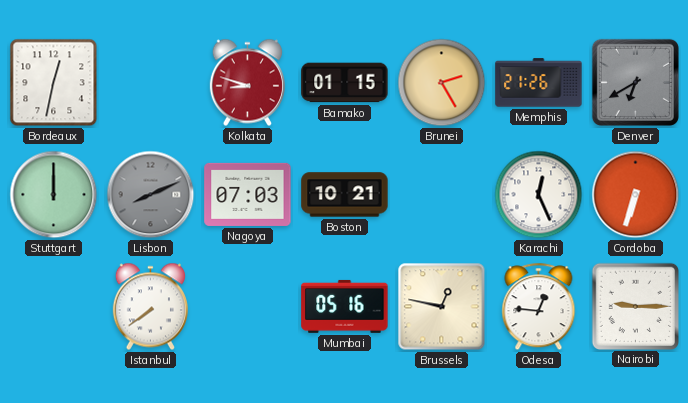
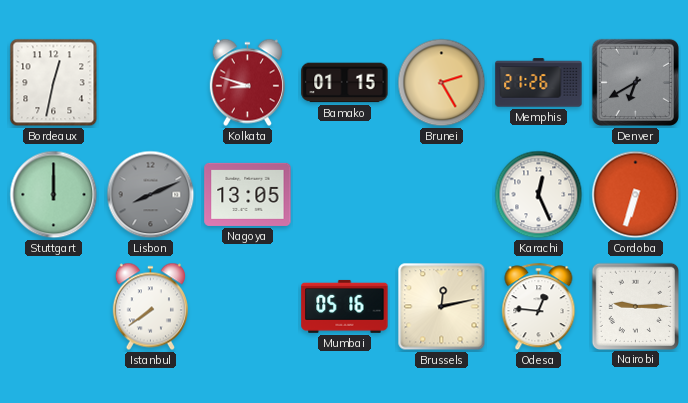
Nagoya: 07:03 -> 13:05 (248, 194)
Boston: 10:21 -> none (345, 195)
Brussels: 12:47 -> 12:13 (442, 307)
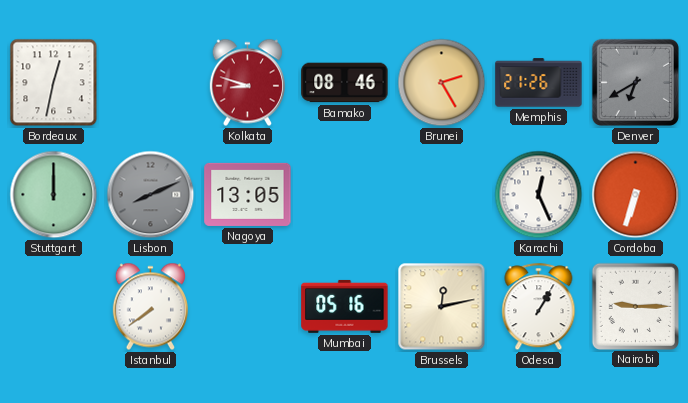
Bamako: 01:15 -> 08:46 (345, 83)
Odesa: 12:46 -> 1:05 (539, 307)
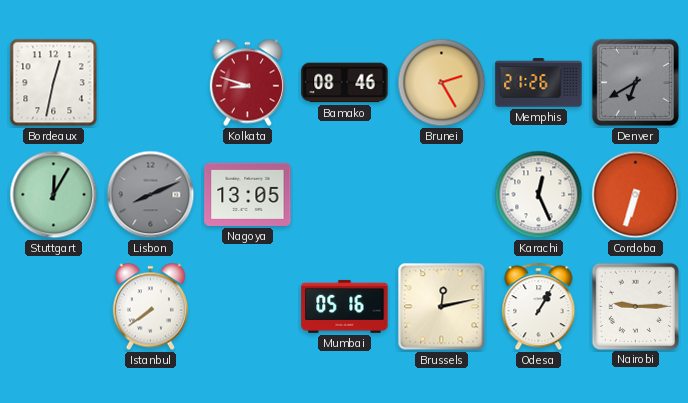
Stuttgart: 12:00 -> 12:05 (54, 195)
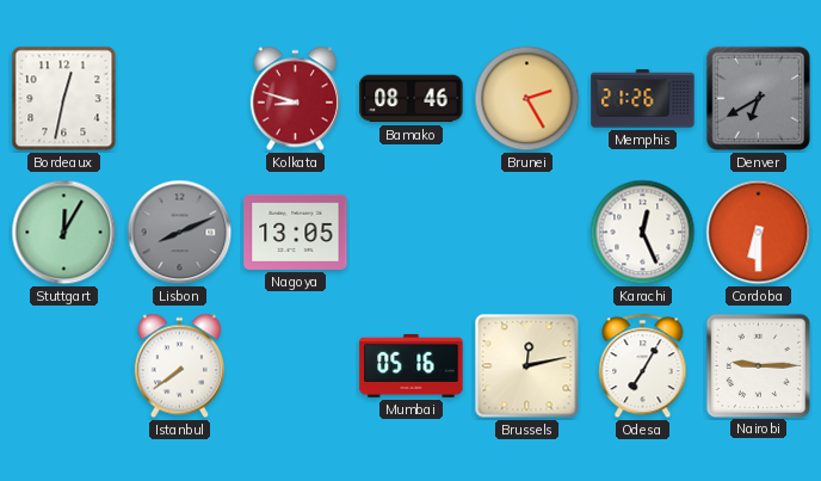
Cordoba: 6:33 -> 6:30 (759, 233)
Odesa: 1:05 -> 7:05 (643, 366)
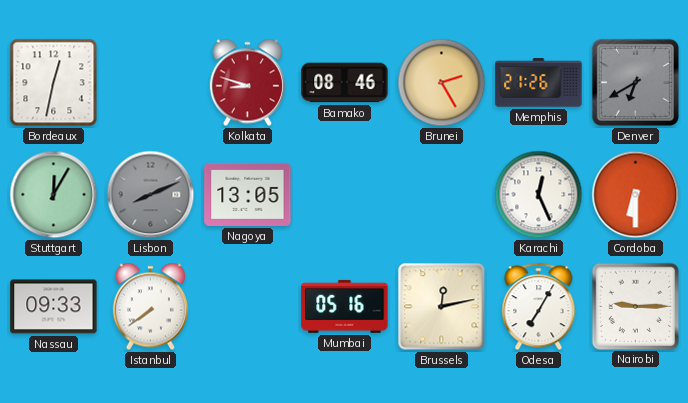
Nassau: none -> 09:33 (54, 307)
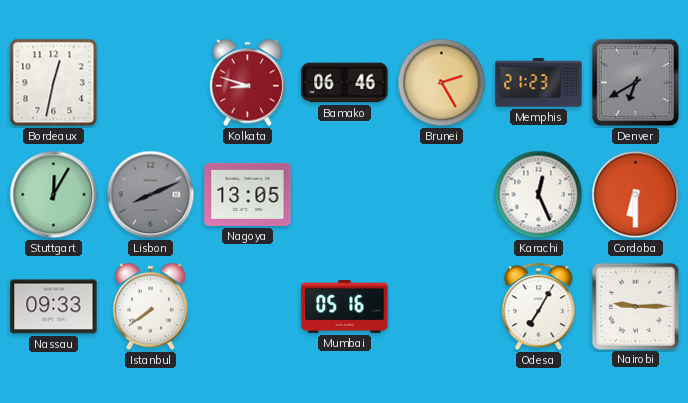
Bamako: 08:46 -> 06:46 (345, 83)
Memphis: 21:26 -> 21:23 (539, 83)
Brussels: 12:13 -> none (442, 307)
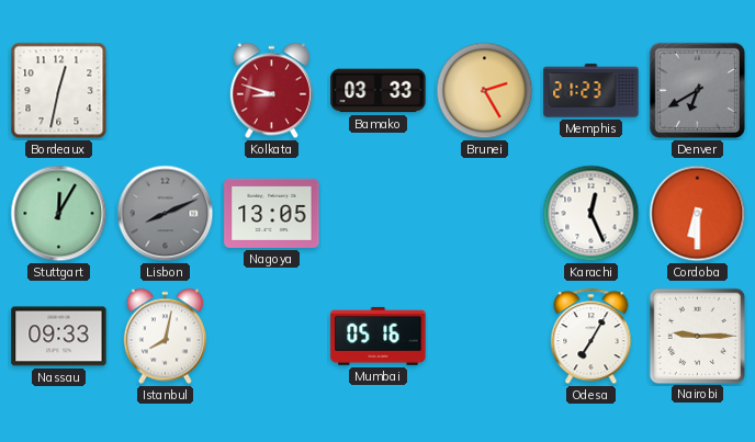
Bamako: 06:46 -> 03:33 (379, 91)
Istanbul: 7:39 -> 8:02 (165, 337)
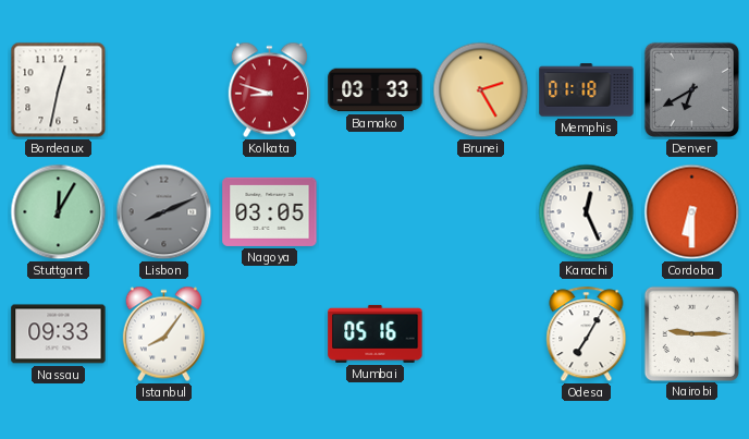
Memphis: 21:23 -> 01:18 (587, 90)
Nagoya: 13:05 -> 03:05 (270, 211)
Istanbul: 8:02 -> 8:06 (163, 334)
